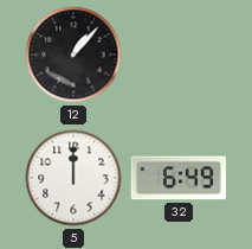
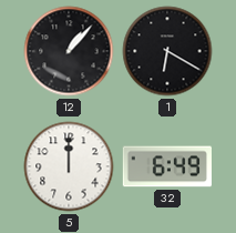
1: none -> 6:20 (167, 51)
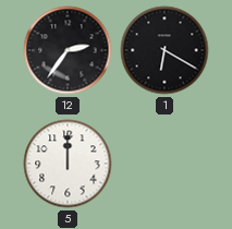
12: 1:07 -> 2:36 (68, 50)
32: 6:49 -> none (166, 166)
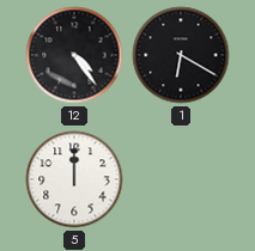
12: 2:36 -> 4:24 (74, 55)
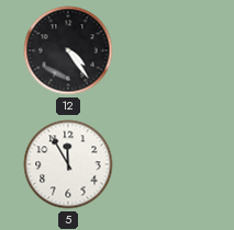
1: 6:20 -> none (181, 55)
5: 12:00 -> 11:55 (68, 164)
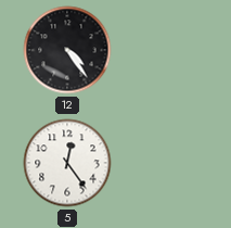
5: 11:55 -> 12:24 (67, 163)
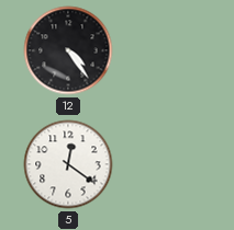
5: 12:24 -> 12:21 (68, 164)
